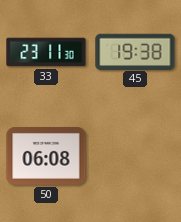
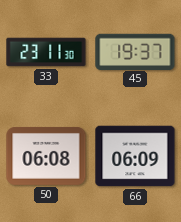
45: 19:38 -> 19:37 (135, 51)
66: none -> 06:09 (135, 156)
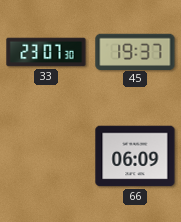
33: 23:11 -> 23:07 (46, 52)
50: 06:08 -> none (46, 156)
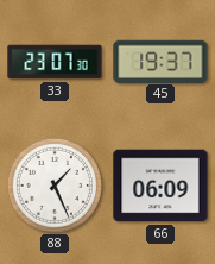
88: none -> 1:26 (53, 184)
